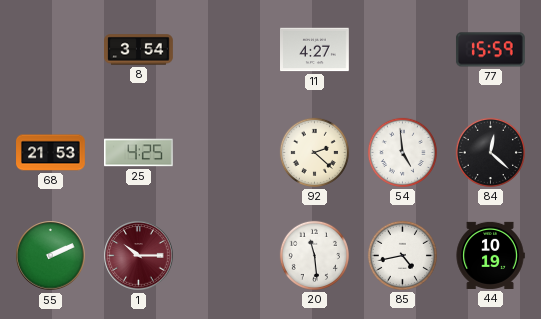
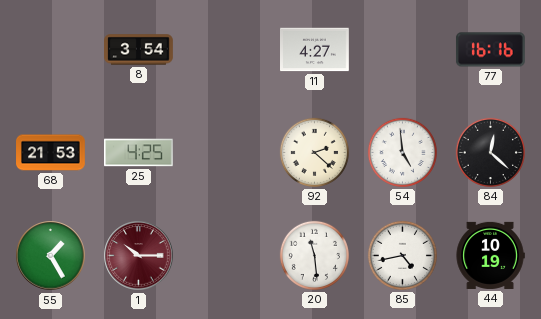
77: 15:59 -> 16:16 (490, 50)
55: 2:11 -> 1:25 (51, 256)
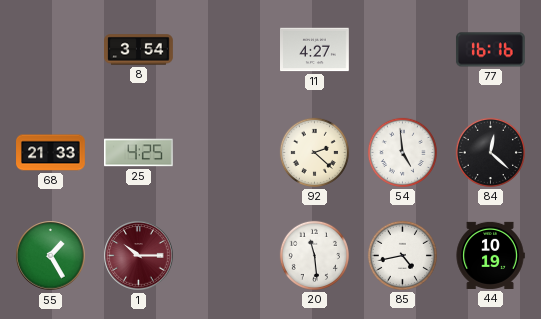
68: 21:53 -> 21:33 (51, 153)
